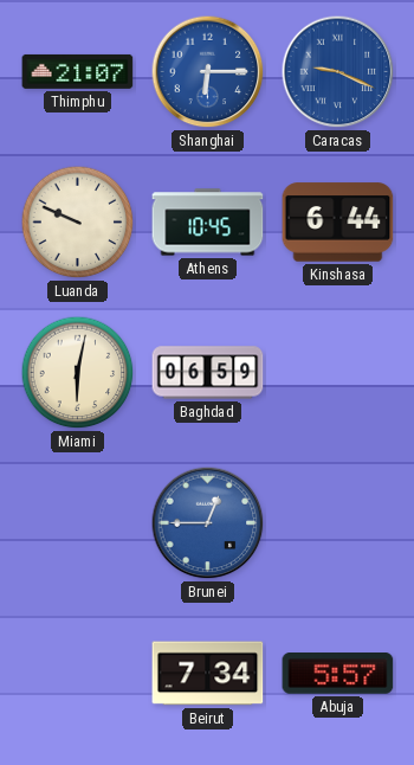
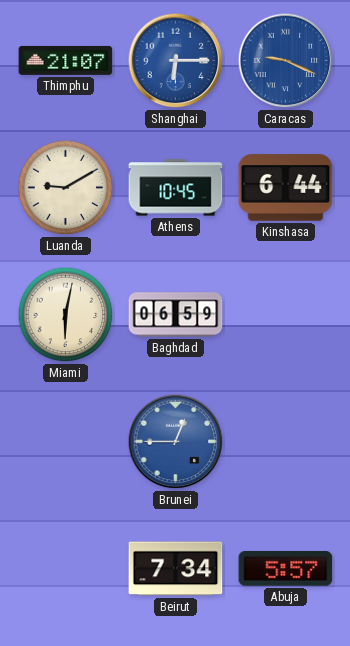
Luanda: 9:49 -> 9:10 (66, 188)
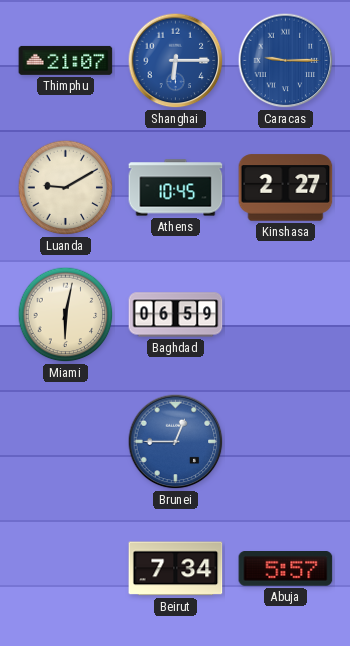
Caracas: 9:19 -> 9:15 (286, 61)
Kinshasa: 6:44 -> 2:27 (286, 188)
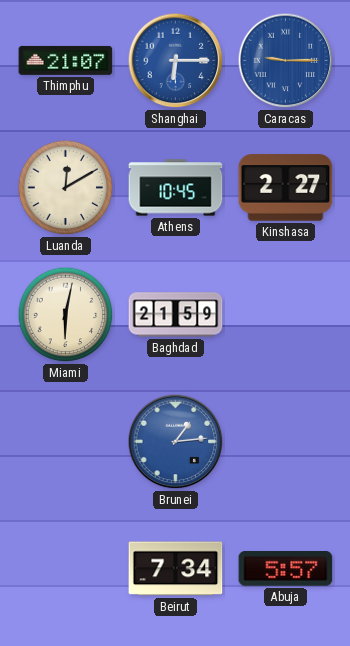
Luanda: 9:10 -> 12:10 (66, 188)
Baghdad: 06:59 -> 21:59 (176, 315)
Brunei: 12:45 -> 1:14 (176, 442)
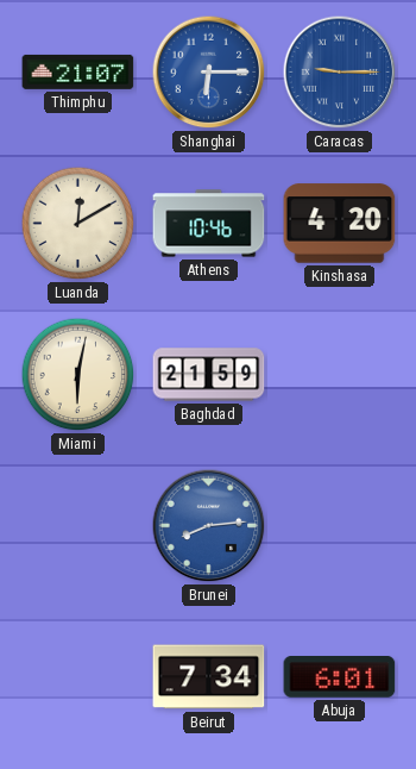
Athens: 10:45 -> 10:46 (209, 224)
Kinshasa: 2:27 -> 4:20 (340, 224)
Brunei: 1:14 -> 8:14 (209, 526)
Abuja: 5:57 -> 6:01 (340, 677)
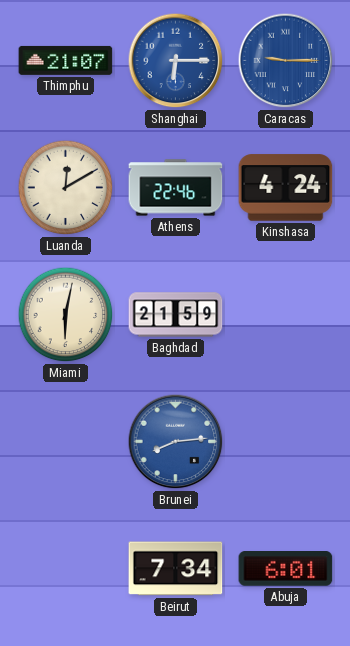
Athens: 10:46 -> 22:46 (176, 188)
Kinshasa: 4:20 -> 4:24 (286, 188)
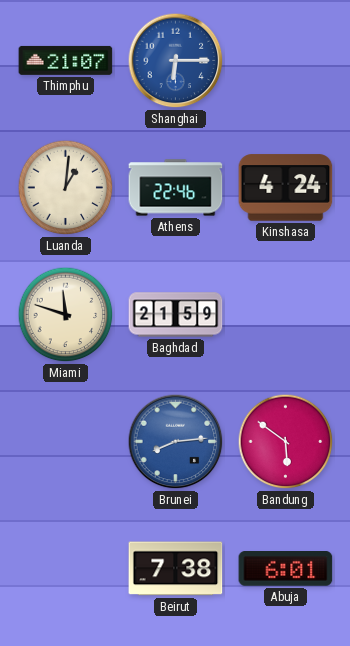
Caracas: 9:15 -> none (286, 61)
Luanda: 12:10 -> 1:01 (66, 188)
Miami: 6:02 -> 11:48 (66, 315)
Bandung: none -> 5:51 (286, 442)
Beirut: 7:34 -> 7:38 (176, 569)
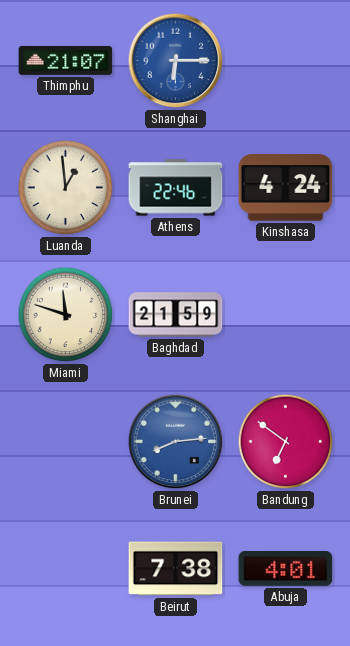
Luanda: 1:01 -> 12:59 (66, 188)
Bandung: 5:51 -> 6:51 (286, 442)
Abuja: 6:01 -> 4:01 (286, 569)
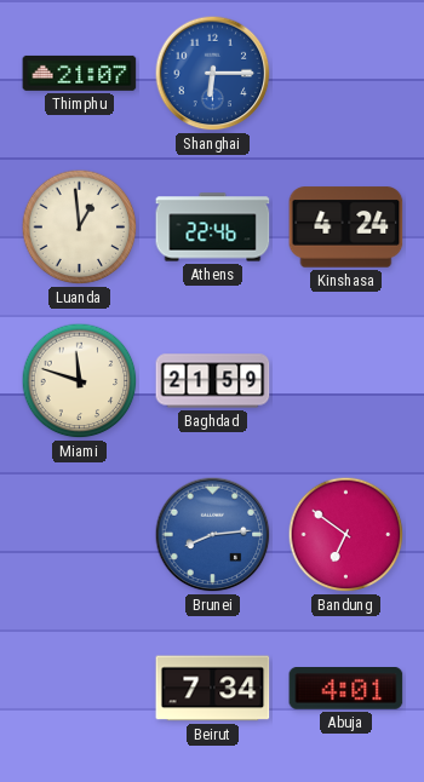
Beirut: 7:38 -> 7:34 (213, 689)
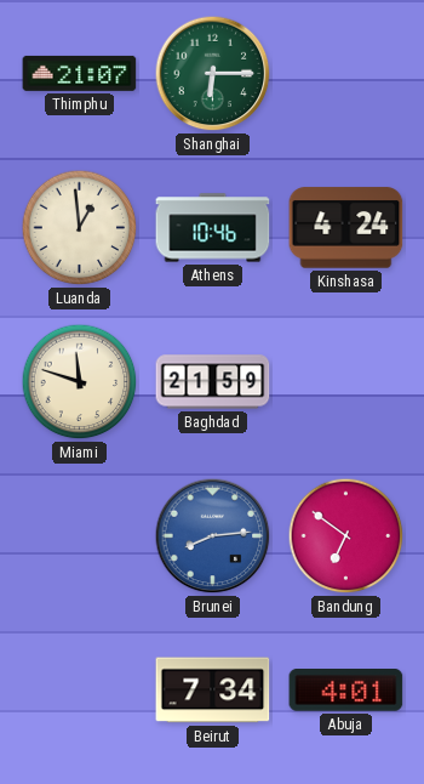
Shanghai dial: blue -> green (213, 74)
Athens: 22:46 -> 10:46 (213, 228)
